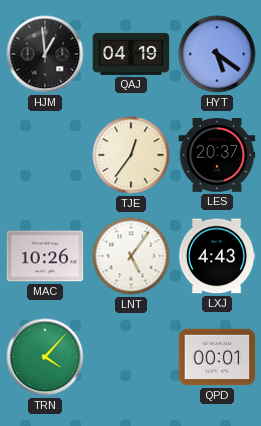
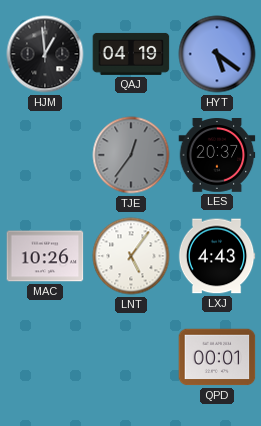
TJE dial: cream -> grey (131, 155)
TRN: 4:07 -> none (45, 357)
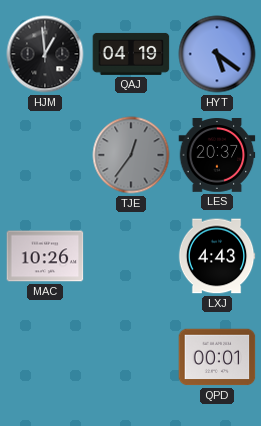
LNT: 5:06 -> none (131, 256)
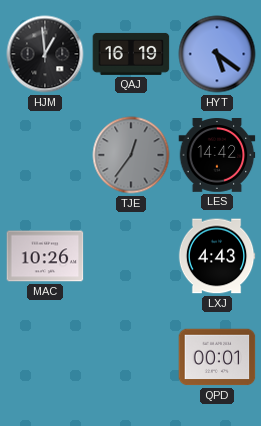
QAJ: 04:19 -> 16:19 (131, 54)
LES: 20:37 -> 14:42 (217, 156)
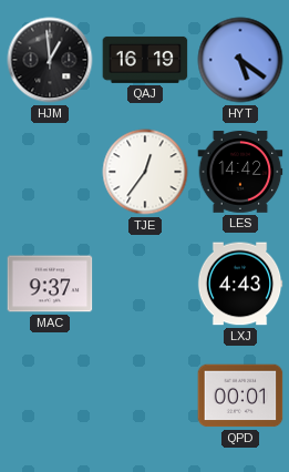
TJE dial: grey -> white (145, 172)
MAC: 10:26 -> 9:37 (50, 284)
